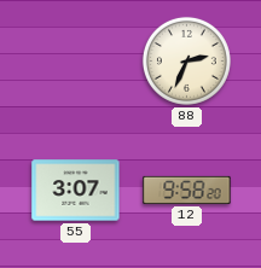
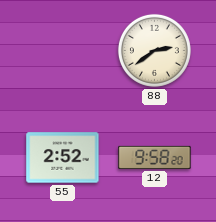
88: 2:34 -> 2:39 (154, 50)
55: 3:07 -> 2:52 (63, 158)
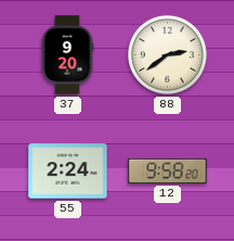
37: none -> 9:20 (67, 55)
55: 2:52 -> 2:24 (68, 172)
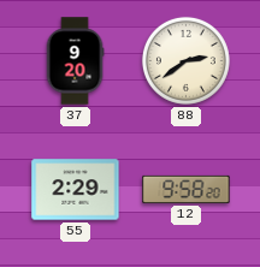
55: 2:24 -> 2:29 (76, 190)
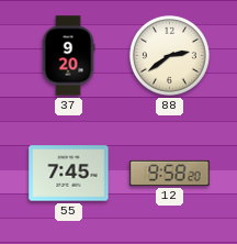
55: 2:29 -> 7:45 (69, 174)
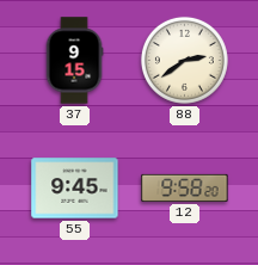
37: 9:20 -> 9:15 (74, 61)
55: 7:45 -> 9:45 (75, 189)
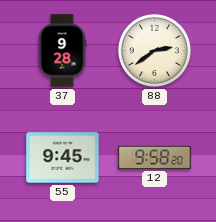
37: 9:15 -> 9:28 (62, 51)
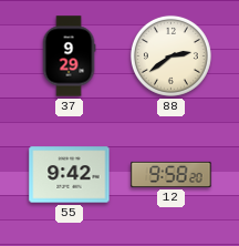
37: 9:28 -> 9:29 (69, 57)
55: 9:45 -> 9:42 (70, 175)
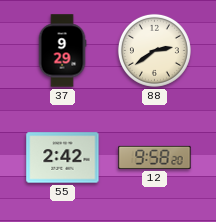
55: 9:42 -> 2:42 (63, 158)
